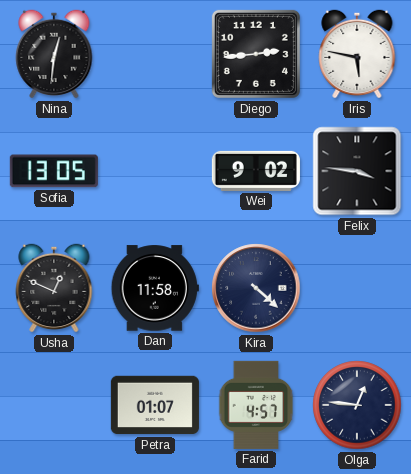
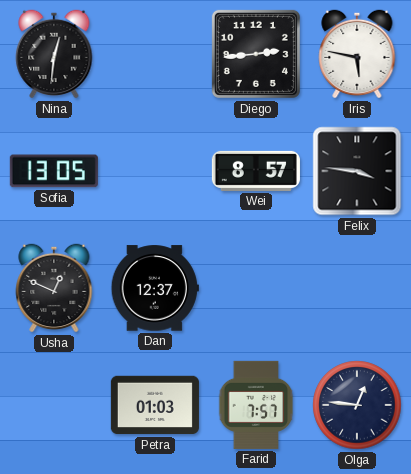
Wei: 9:02 -> 8:57 (256, 171)
Dan: 11:58 -> 12:37 (155, 288)
Kira: 4:22 -> none (256, 288)
Petra: 01:07 -> 01:03 (155, 405)
Farid: 4:57 -> 7:57 (256, 405)
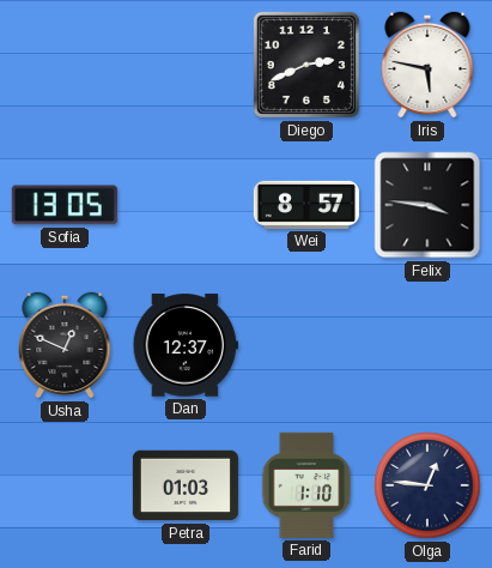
Nina: 12:31 -> none (54, 54)
Diego: 2:44 -> 2:41 (306, 65)
Farid: 7:57 -> 1:10 (306, 485)
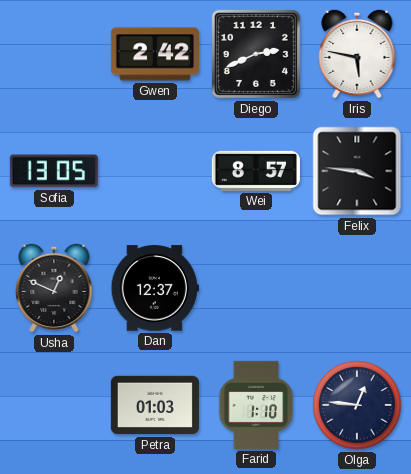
Gwen: none -> 2:42 (155, 54)
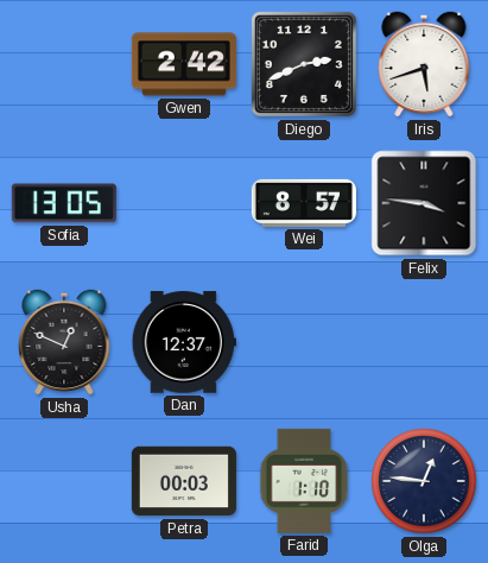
Iris: 5:47 -> 5:42 (424, 64)
Petra: 01:03 -> 00:03 (184, 481)
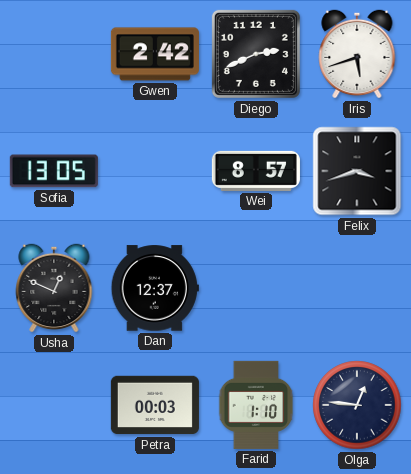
Felix: 3:46 -> 3:42 (357, 171)
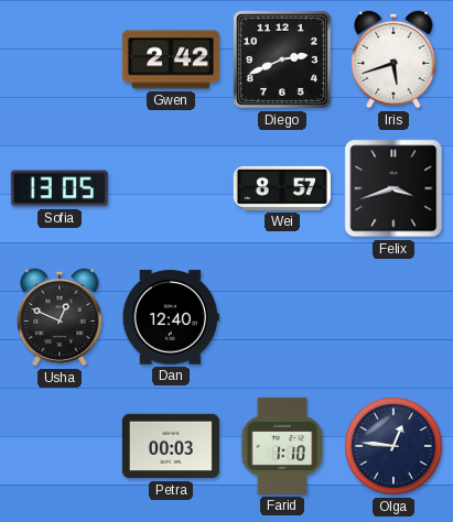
Dan: 12:37 -> 12:40 (171, 317)
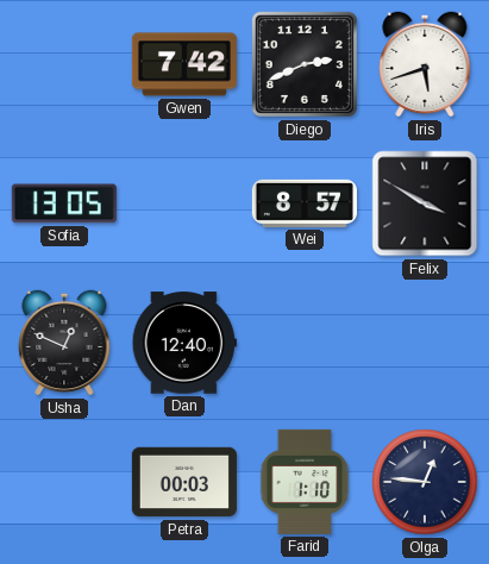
Gwen: 2:42 -> 7:42 (184, 64)
Felix: 3:42 -> 3:50 (425, 203)
